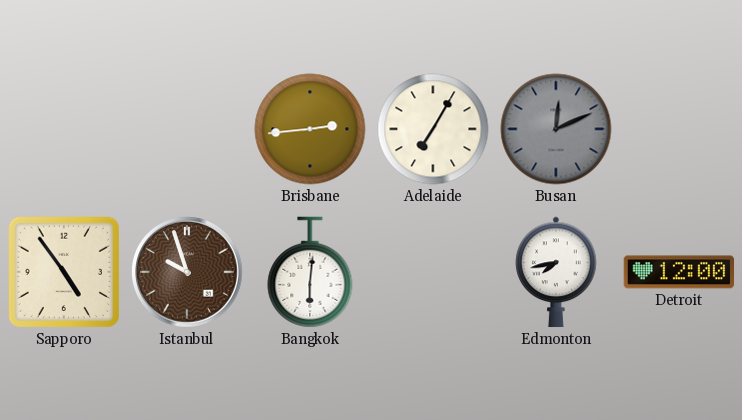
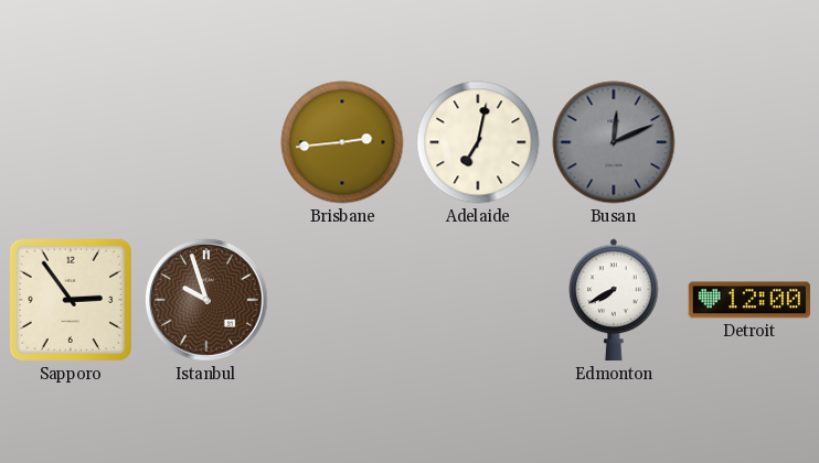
Adelaide: 7:05 -> 7:02 (478, 142)
Sapporo: 4:54 -> 2:54 (71, 300)
Bangkok: 6:01 -> none (310, 272)
Edmonton: 7:43 -> 7:40 (614, 300)
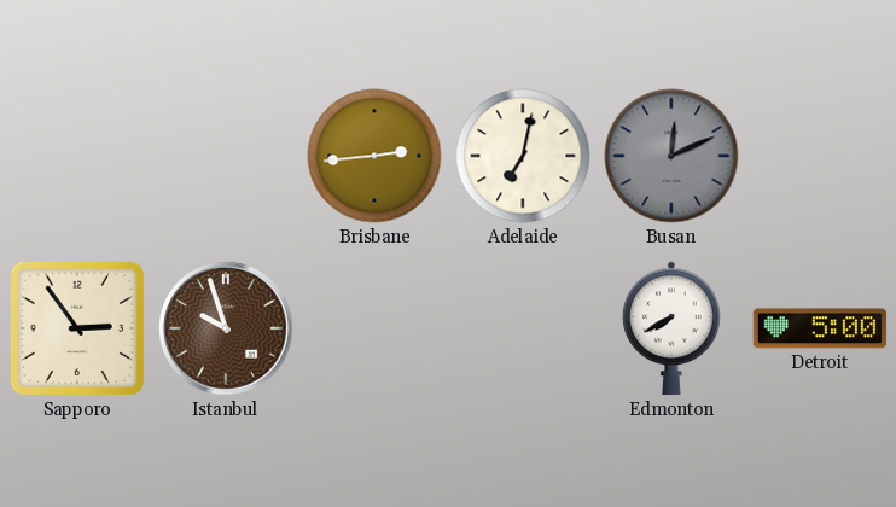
Detroit: 12:00 -> 5:00 (820, 328)
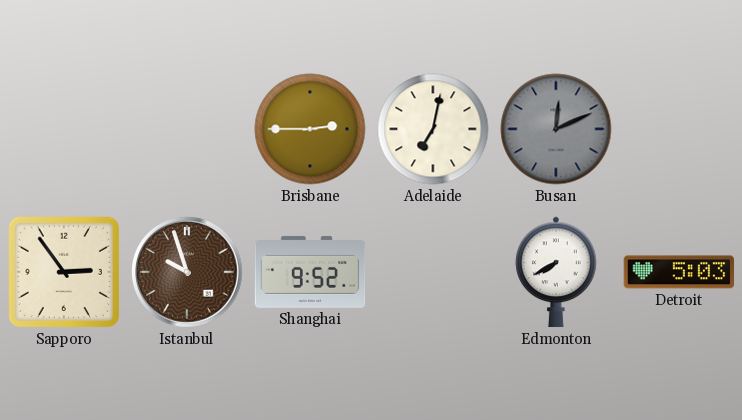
Brisbane: 2:44 -> 2:45 (310, 129)
Shanghai: none -> 9:52 (310, 272)
Detroit: 5:00 -> 5:03 (679, 272)
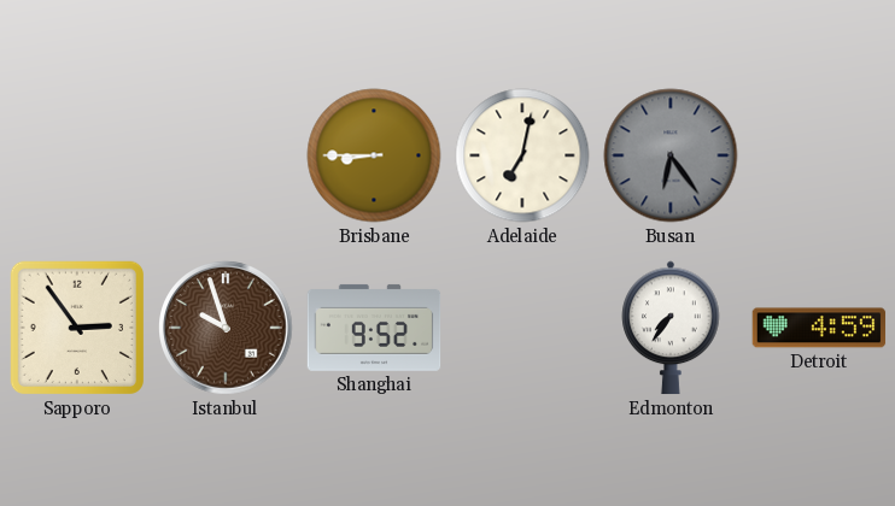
Brisbane: 2:45 -> 8:45 (374, 155)
Busan: 12:11 -> 6:24 (671, 155)
Edmonton: 7:40 -> 7:36 (671, 328)
Detroit: 5:03 -> 4:59 (819, 328)
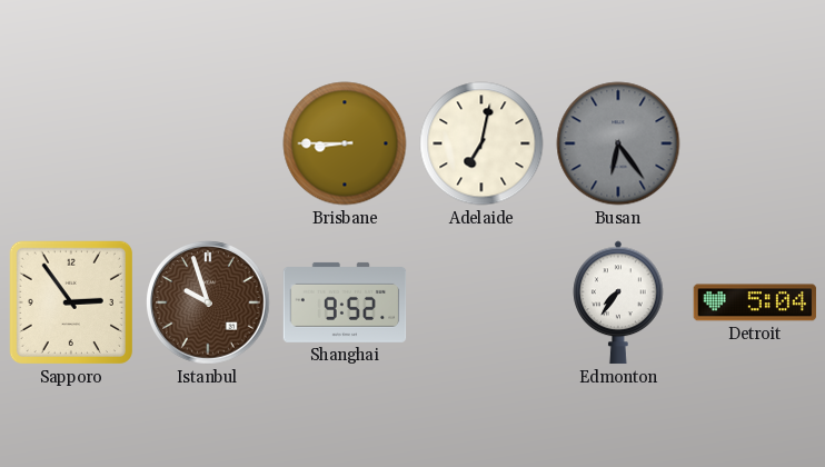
Detroit: 4:59 -> 5:04 (755, 302)
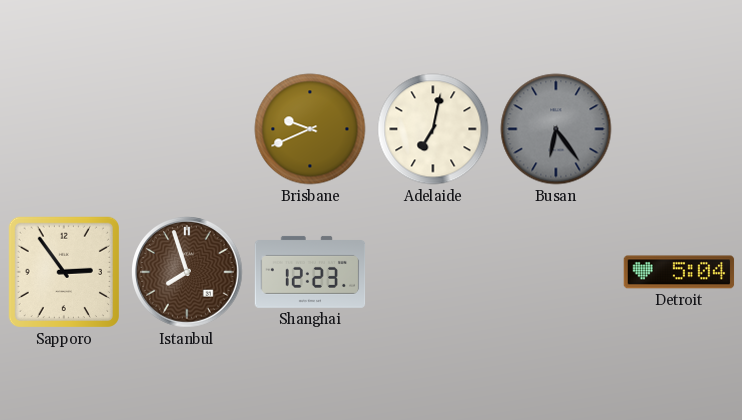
Brisbane: 8:45 -> 9:41 (310, 129)
Istanbul: 9:57 -> 7:57 (187, 272)
Shanghai: 9:52 -> 12:23 (310, 272)
Edmonton: 7:36 -> none (618, 302)
